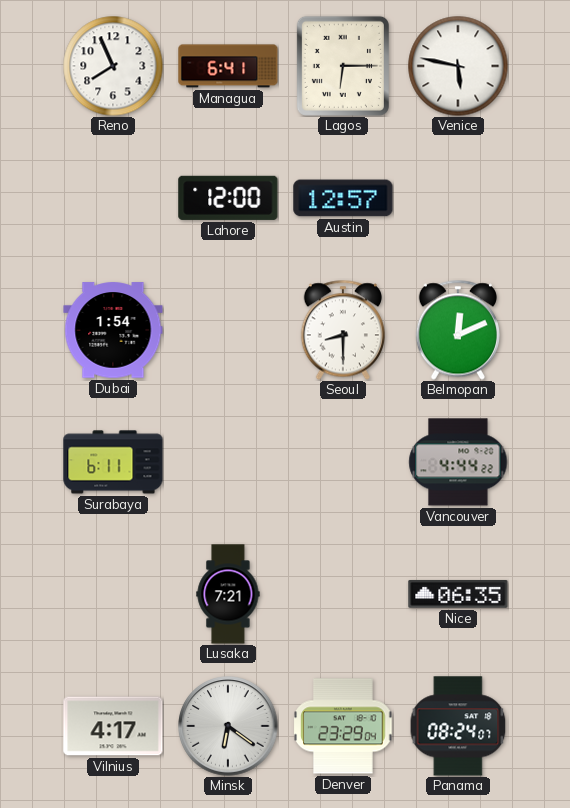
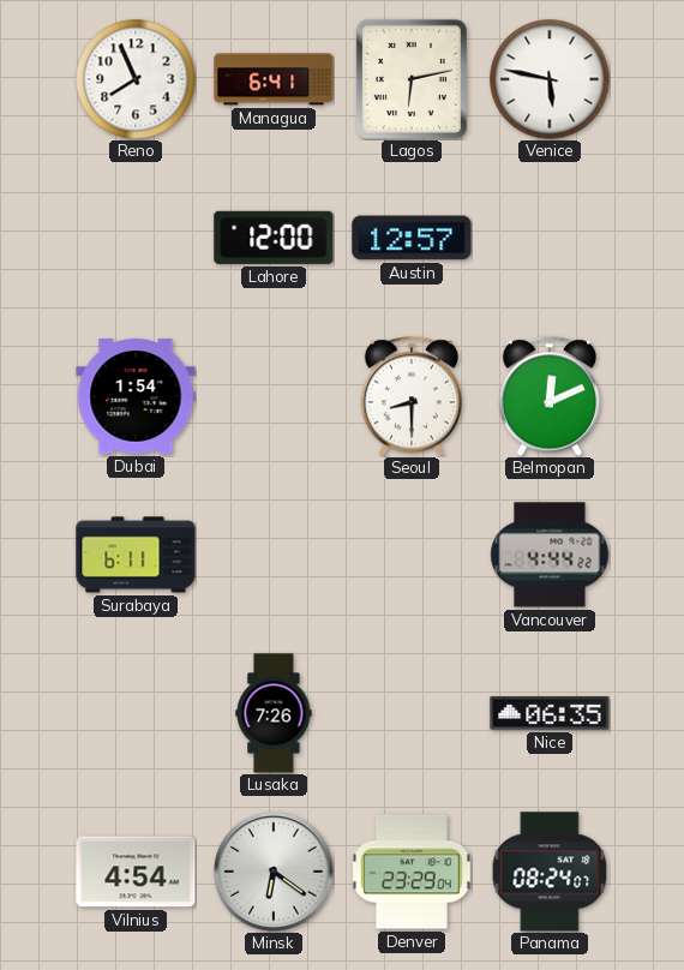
Lagos: 6:15 -> 6:13 (412, 79)
Lusaka: 7:21 -> 7:26 (274, 713)
Vilnius: 4:17 -> 4:54 (136, 872)
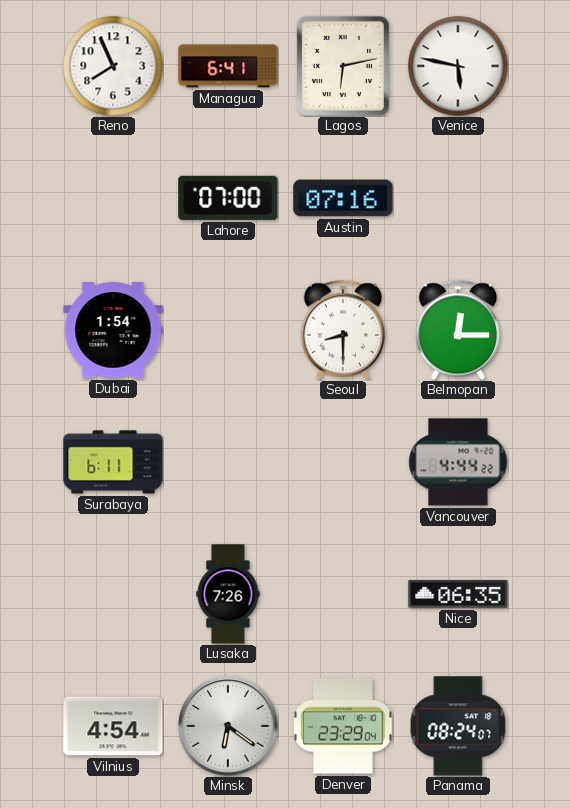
Lahore: 12:00 -> 07:00 (228, 198)
Austin: 12:57 -> 07:16 (343, 198)
Belmopan: 12:11 -> 12:15 (457, 330)
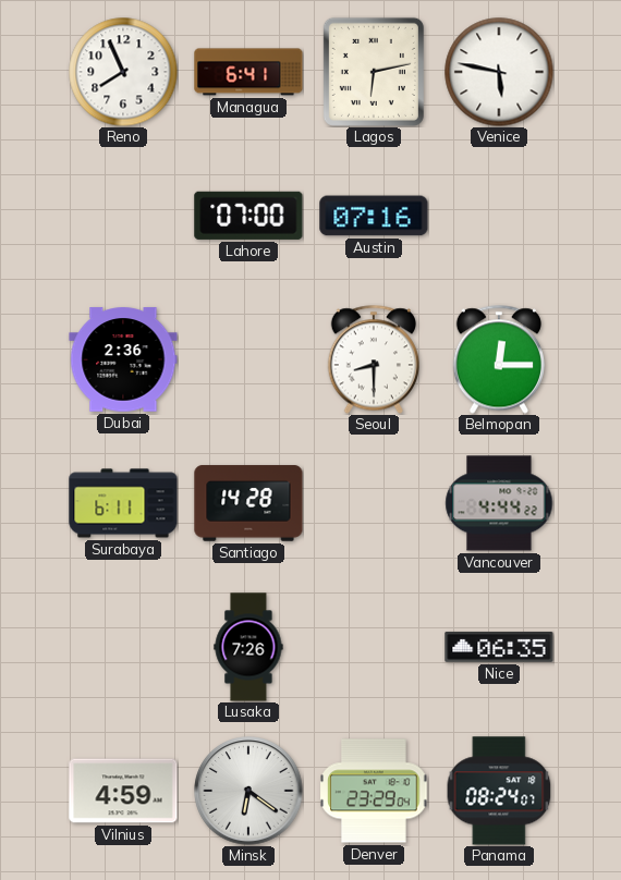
Dubai: 1:54 -> 2:36 (123, 359)
Santiago: none -> 14:28 (248, 503)
Vilnius: 4:54 -> 4:59 (123, 791)
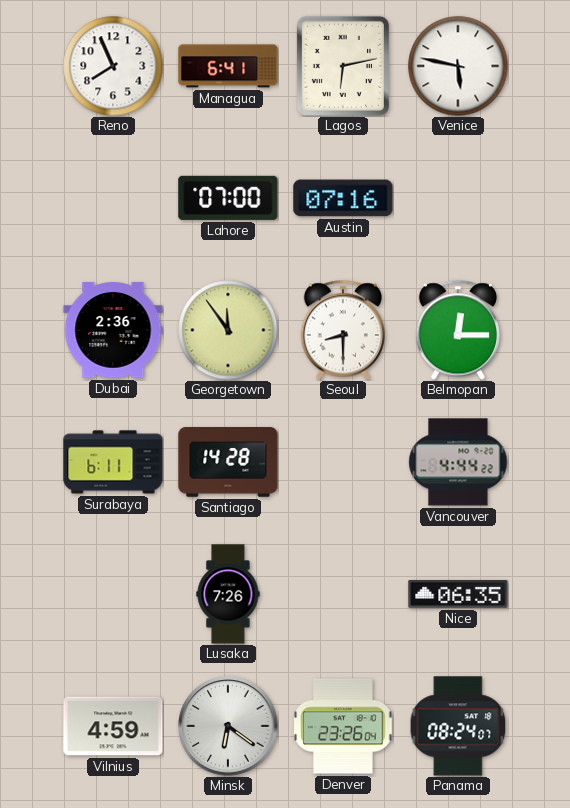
Georgetown: none -> 11:54 (228, 330)
Denver: 23:29 -> 23:26 (343, 726)
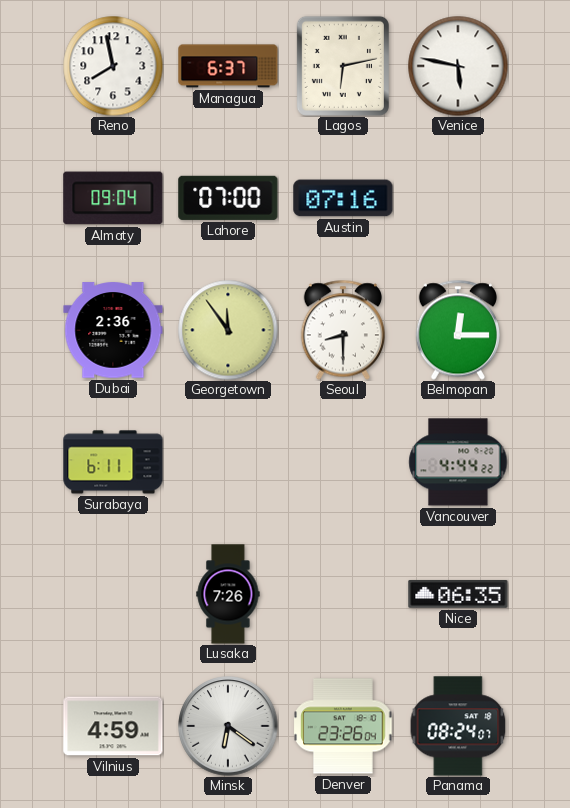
Reno: 7:56 -> 7:58 (113, 66)
Managua: 6:41 -> 6:37 (228, 66)
Almaty: none -> 09:04 (113, 198)
Santiago: 14:28 -> none (228, 462)
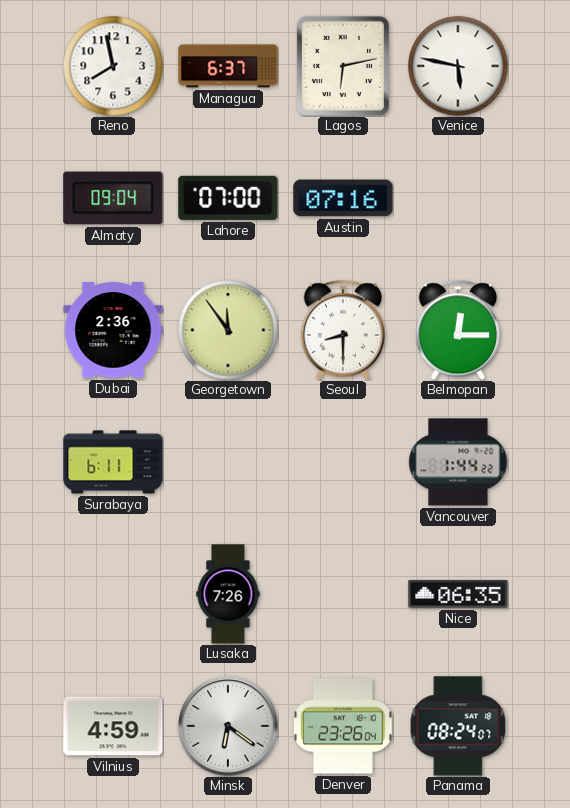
Vancouver: 4:44 -> 1:44 (458, 462)
